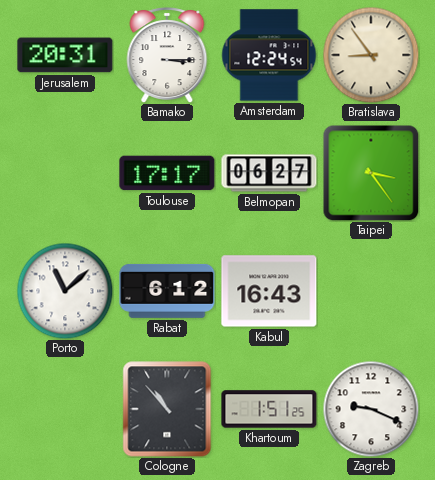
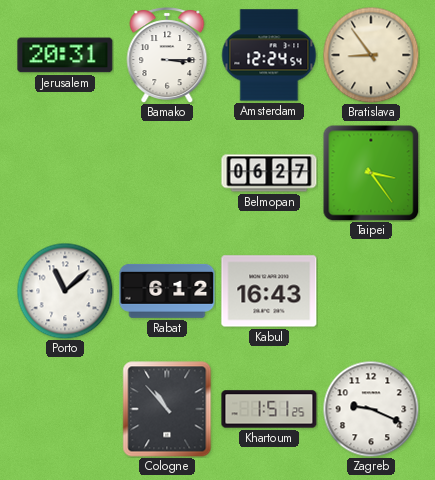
Toulouse: 17:17 -> none (167, 173)
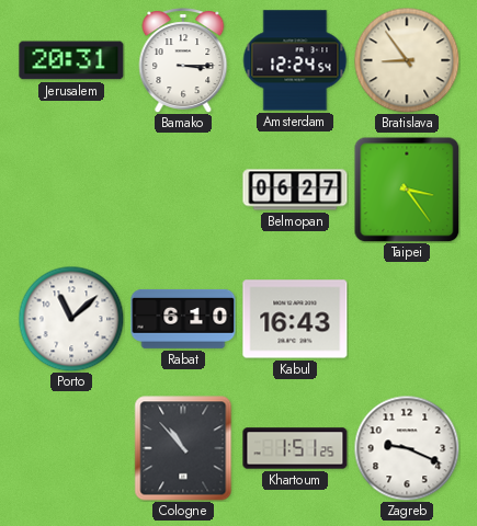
Rabat: 6:12 -> 6:10 (183, 319)
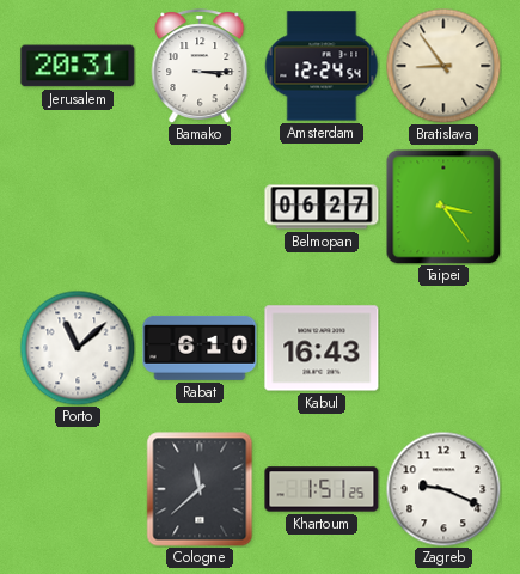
Cologne: 10:53 -> 11:38 (200, 489)
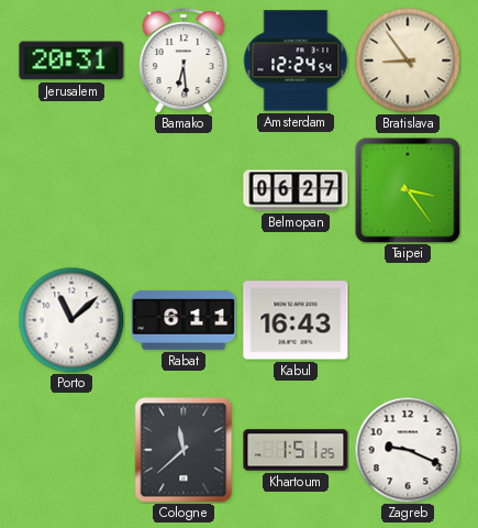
Bamako: 3:15 -> 6:29 (184, 61)
Rabat: 6:10 -> 6:11 (184, 320)
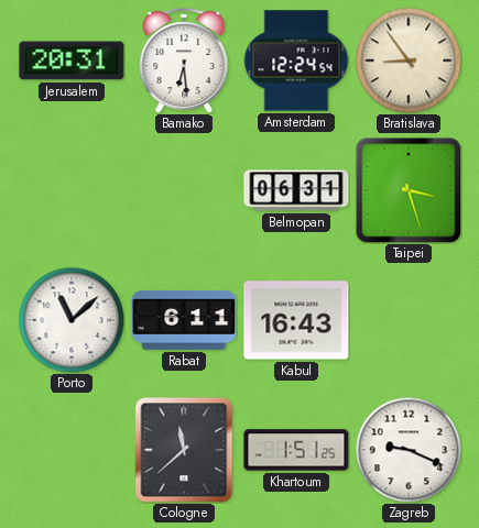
Belmopan: 06:27 -> 06:31 (296, 190)
Taipei: 3:24 -> 3:27 (409, 190)
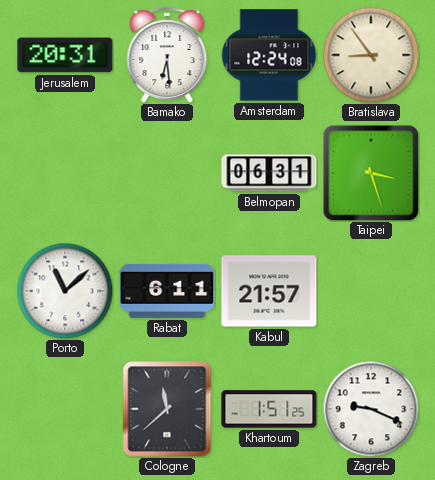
Amsterdam: 12:24:54 -> 12:24:08 (269, 55)
Kabul: 16:43 -> 21:57 (269, 291)
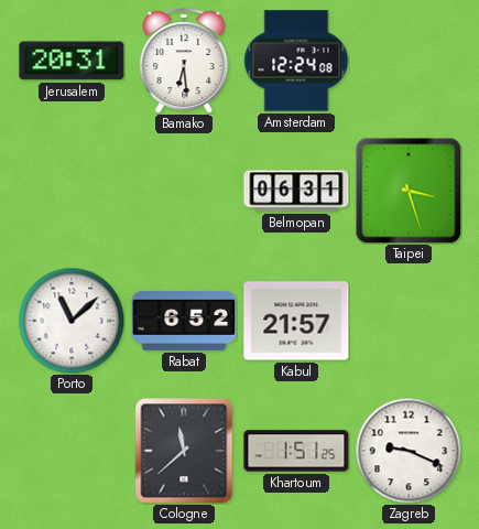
Bratislava: 8:54 -> none (371, 55)
Rabat: 6:11 -> 6:52 (184, 321)
